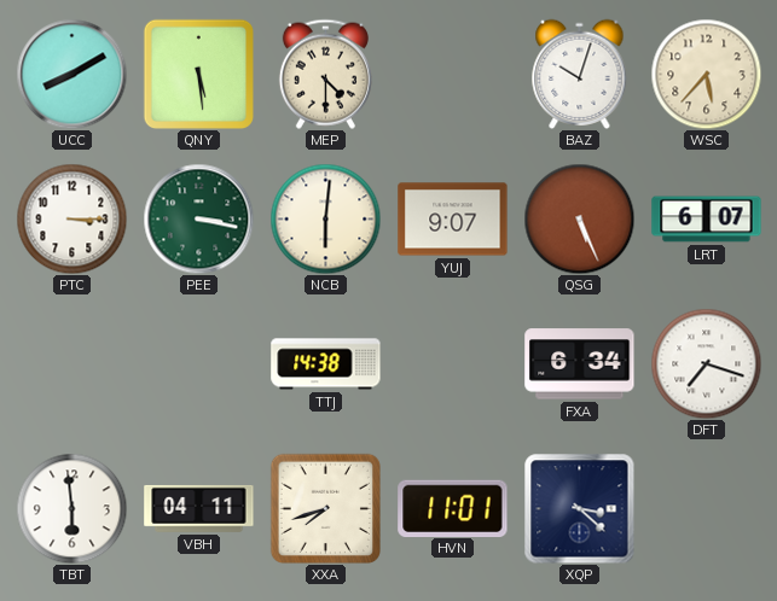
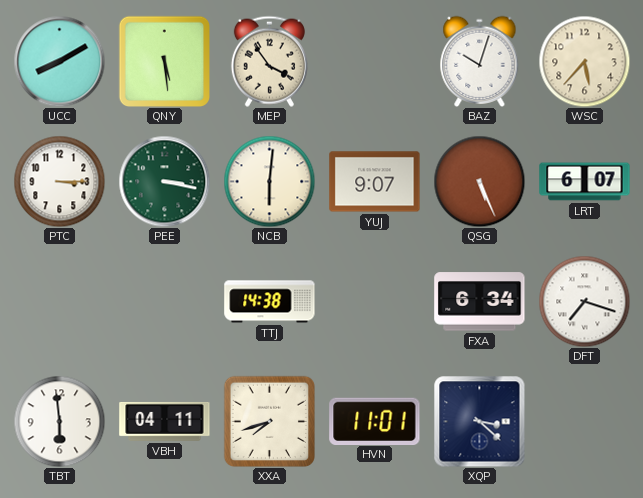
MEP: 4:30 -> 3:54 (269, 61)
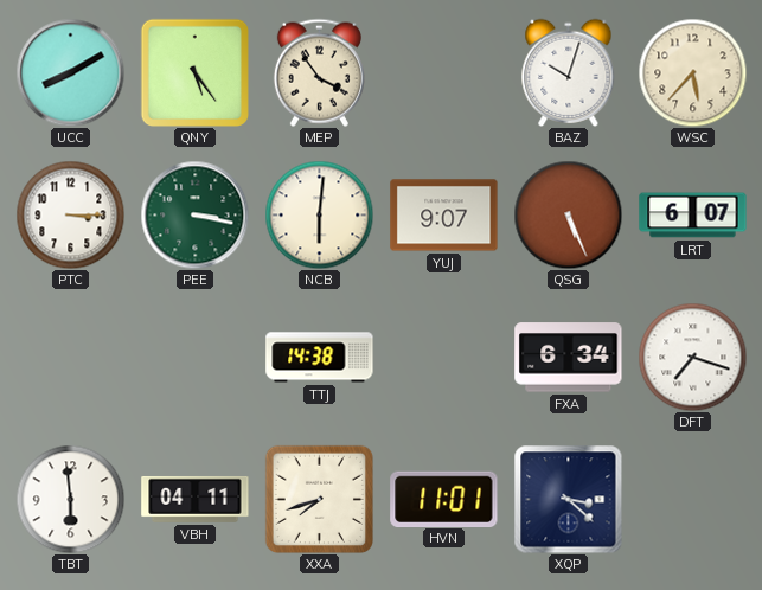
QNY: 5:29 -> 5:24 (194, 72)
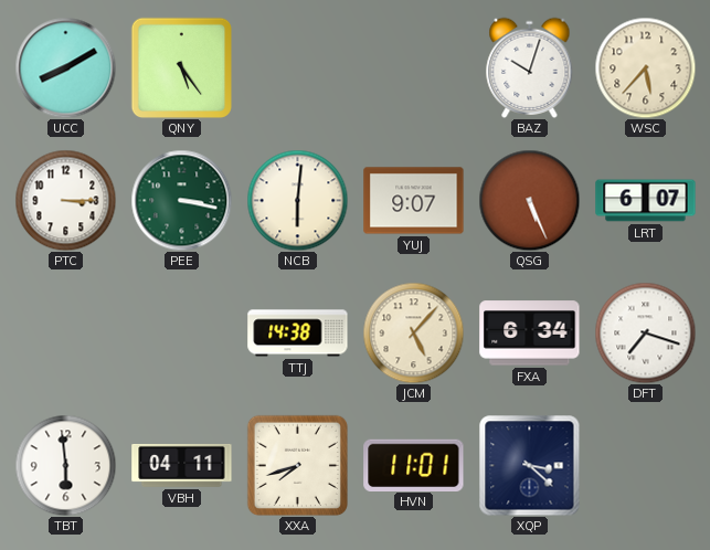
MEP: 3:54 -> none (319, 72)
JCM: none -> 5:07 (413, 332)
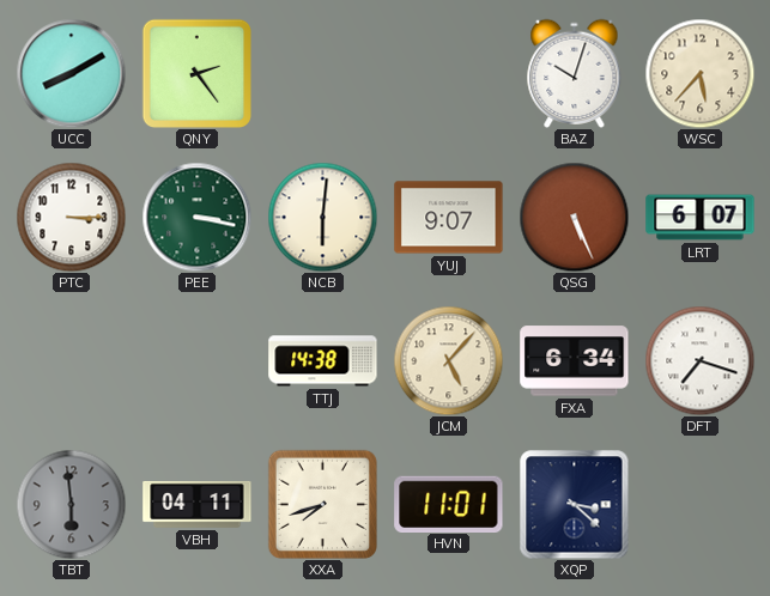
QNY: 5:24 -> 2:24 (196, 73)
TBT dial: white -> grey (71, 504)
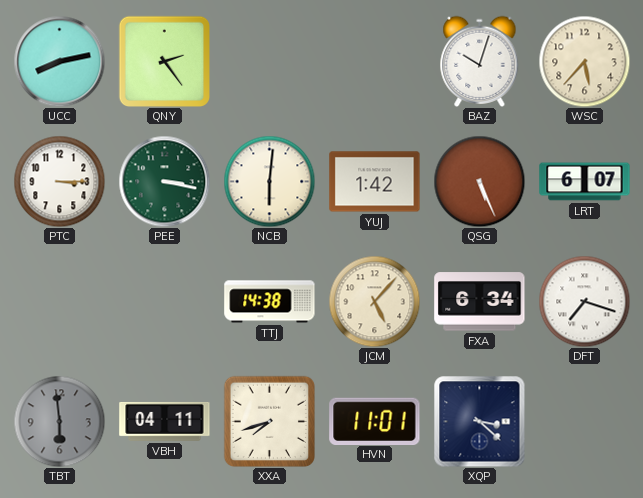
UCC: 8:10 -> 8:13 (59, 61)
YUJ: 9:07 -> 1:42 (375, 182)
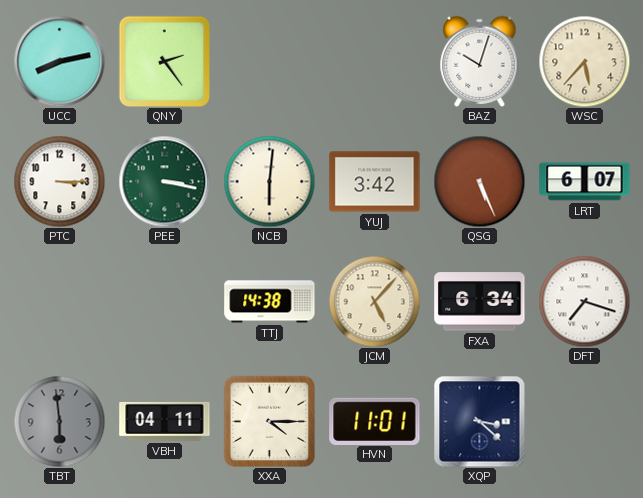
YUJ: 1:42 -> 3:42 (375, 182)
XXA: 7:42 -> 4:15 (269, 421)
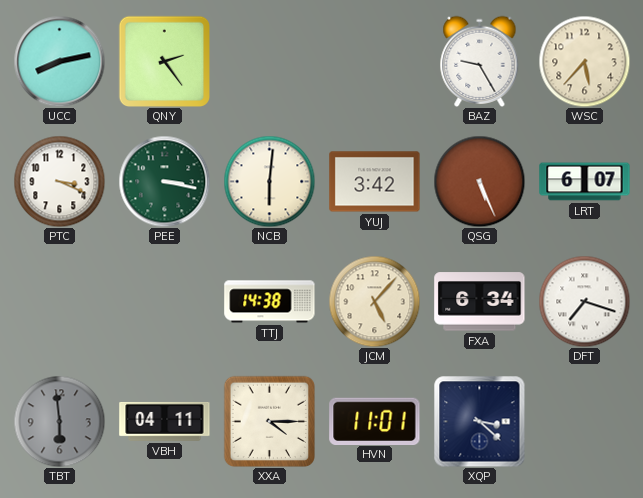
BAZ: 10:03 -> 9:25 (480, 61)
PTC: 3:15 -> 3:19 (59, 181)
